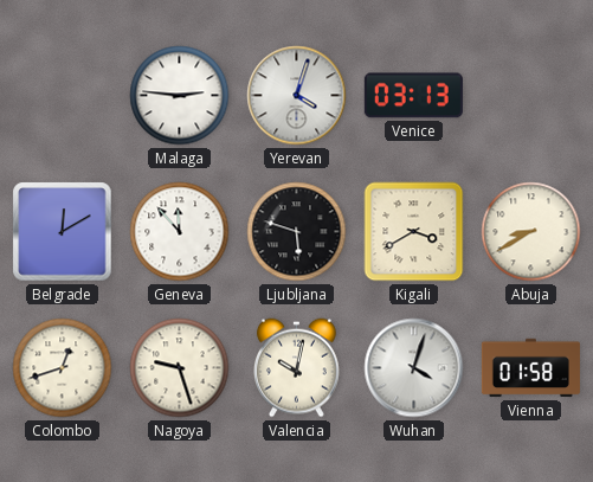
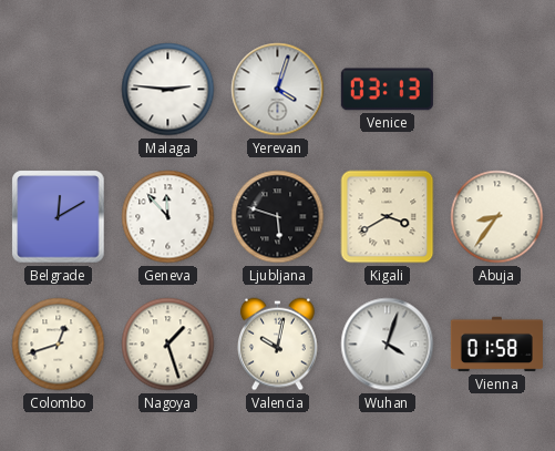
Abuja: 8:40 -> 8:36 (497, 217)
Nagoya: 9:27 -> 1:27 (168, 345)
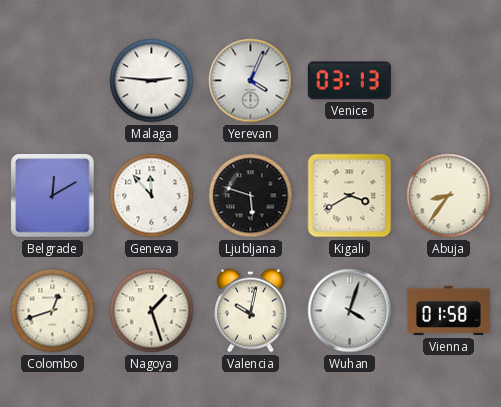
Yerevan: 4:03 -> 4:04 (251, 81)
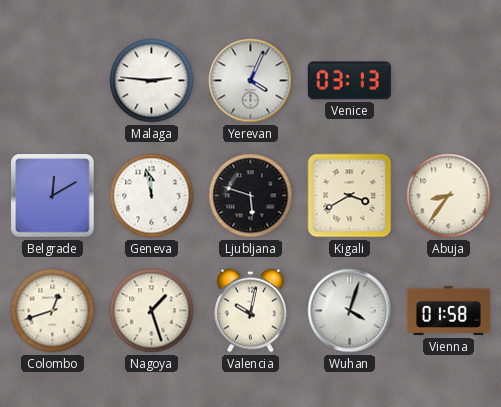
Geneva: 11:53 -> 11:58 (152, 196)
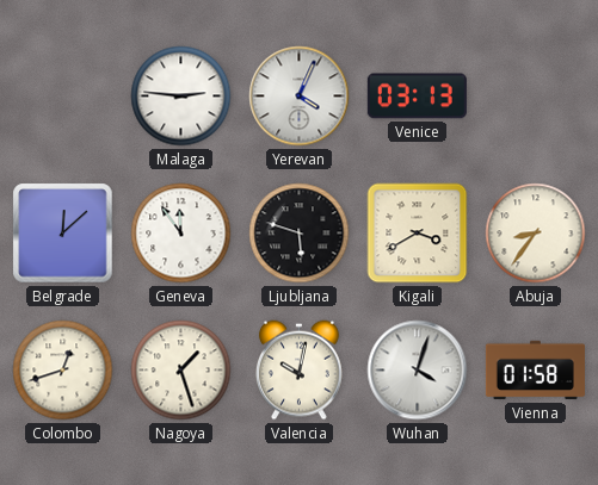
Belgrade: 12:10 -> 12:08 (63, 234)
Geneva: 11:58 -> 11:54 (181, 234)
